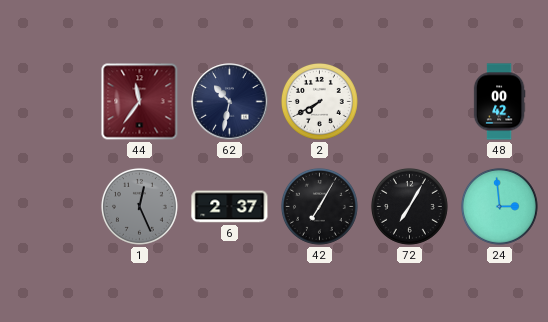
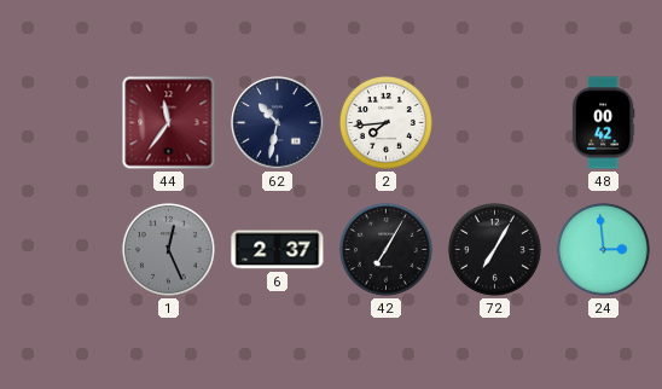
2: 7:40 -> 7:44 (385, 122)
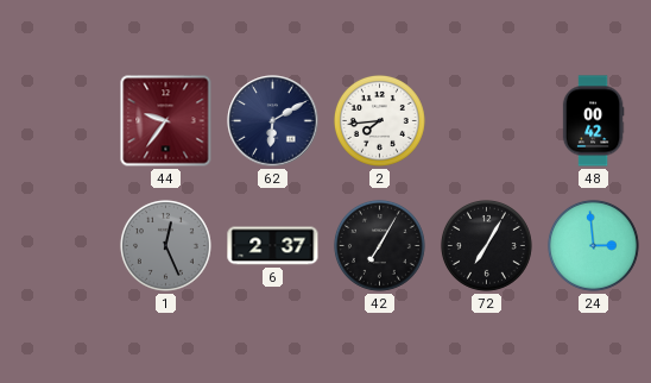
44: 11:36 -> 9:36 (166, 121)
62: 10:32 -> 6:10 (273, 121)
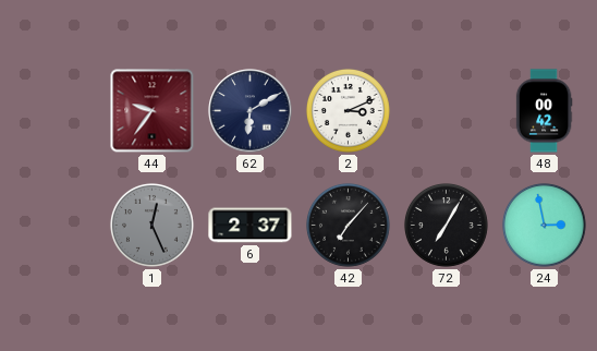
2: 7:44 -> 3:11 (348, 110)
42: 7:05 -> 7:07 (348, 225)
24: 2:59 -> 2:58 (544, 225)
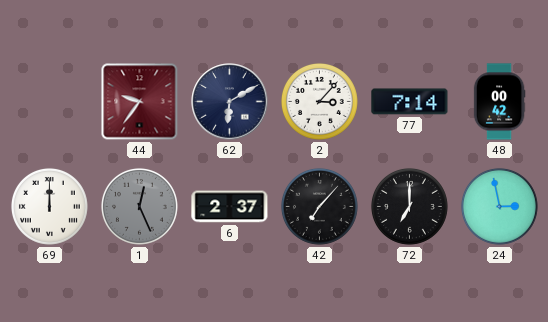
2: 3:11 -> 3:07 (319, 101)
77: none -> 7:14 (410, 102)
69: none -> 12:00 (49, 206)
72: 7:05 -> 7:00 (409, 206)
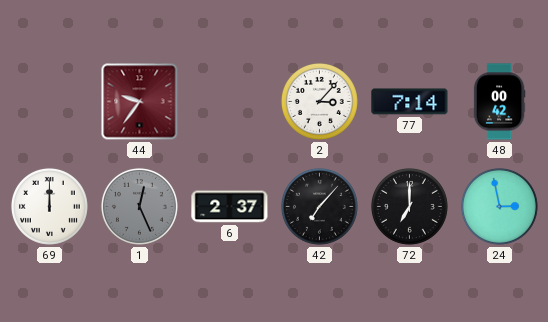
62: 6:10 -> none (230, 102)
